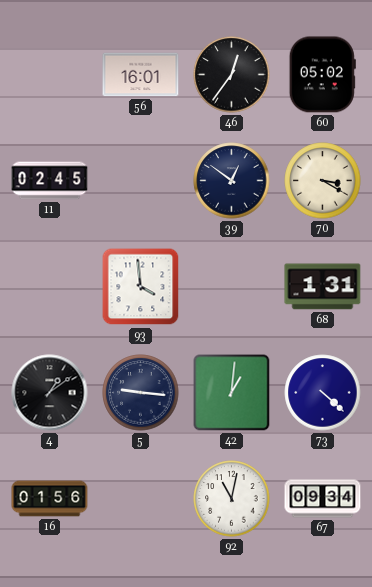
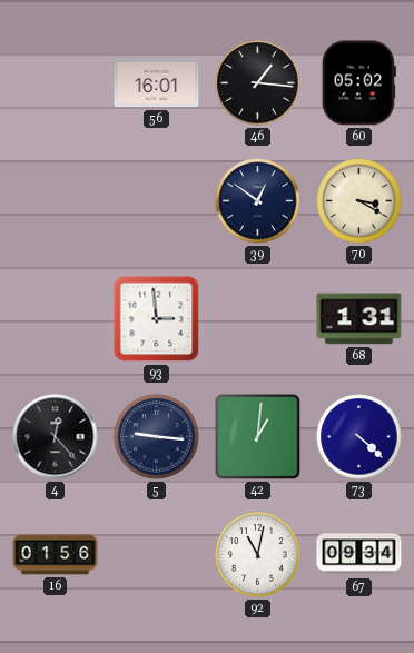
46: 12:36 -> 1:16 (258, 83)
11: 02:45 -> none (50, 181)
93: 3:59 -> 2:59 (157, 319)
4: 1:09 -> 12:23 (56, 437)
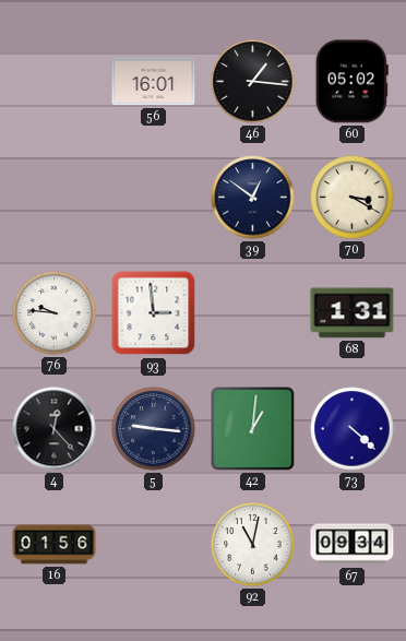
76: none -> 9:46 (55, 313)
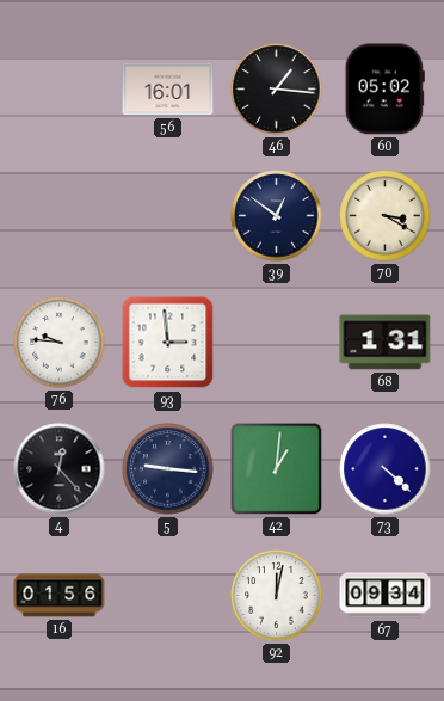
92: 11:02 -> 12:02 (277, 596)
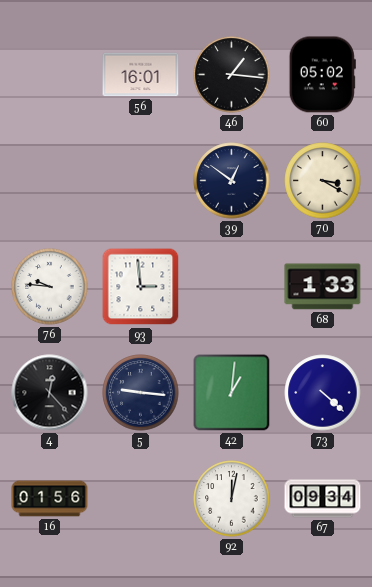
68: 1:31 -> 1:33 (323, 287)
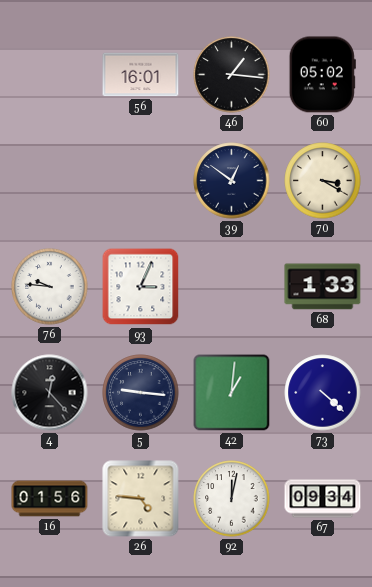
93: 2:59 -> 3:04 (141, 287)
26: none -> 4:46 (141, 499)
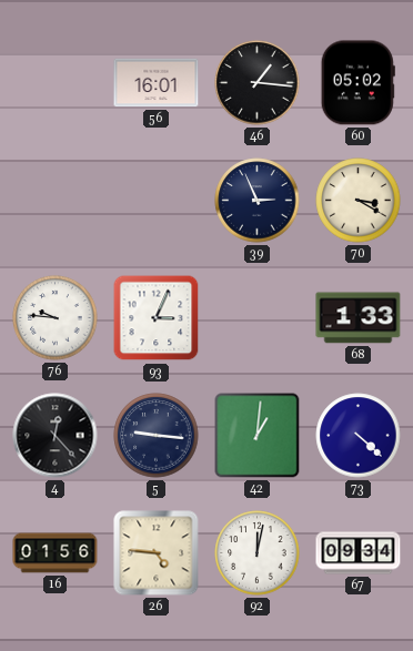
39: 12:51 -> 2:56 (258, 201)
